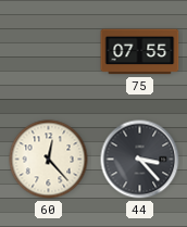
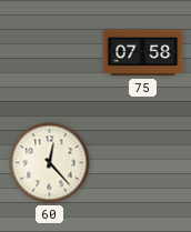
75: 07:55 -> 07:58 (143, 53)
44: 3:23 -> none (140, 160)
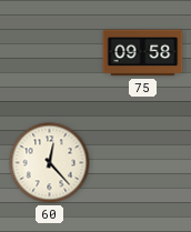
75: 07:58 -> 09:58 (143, 53)
